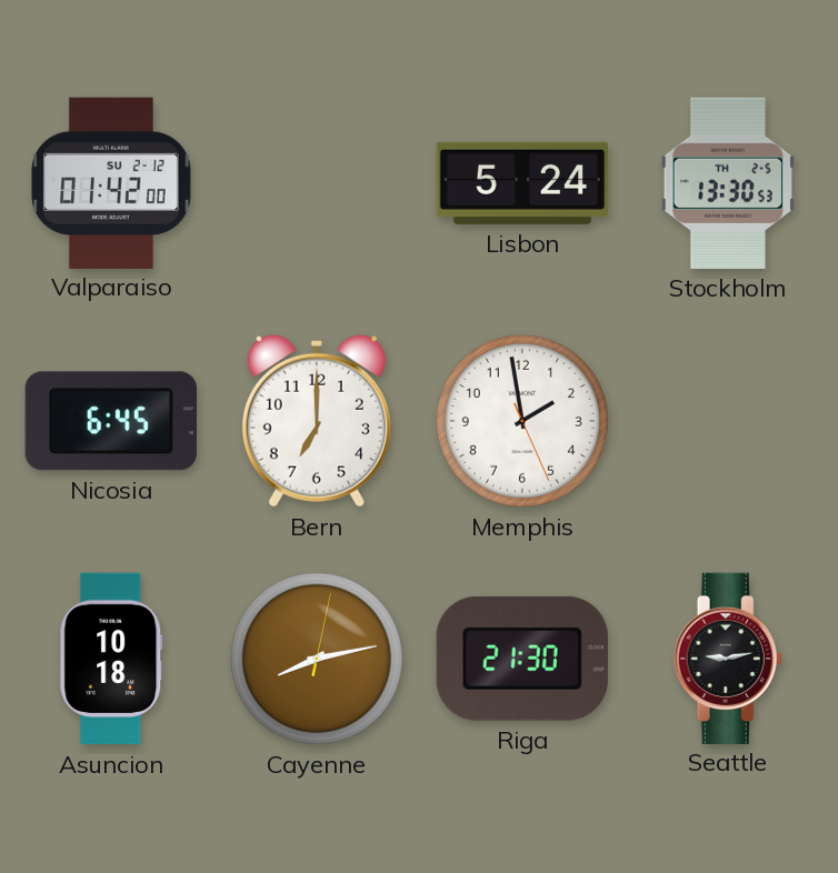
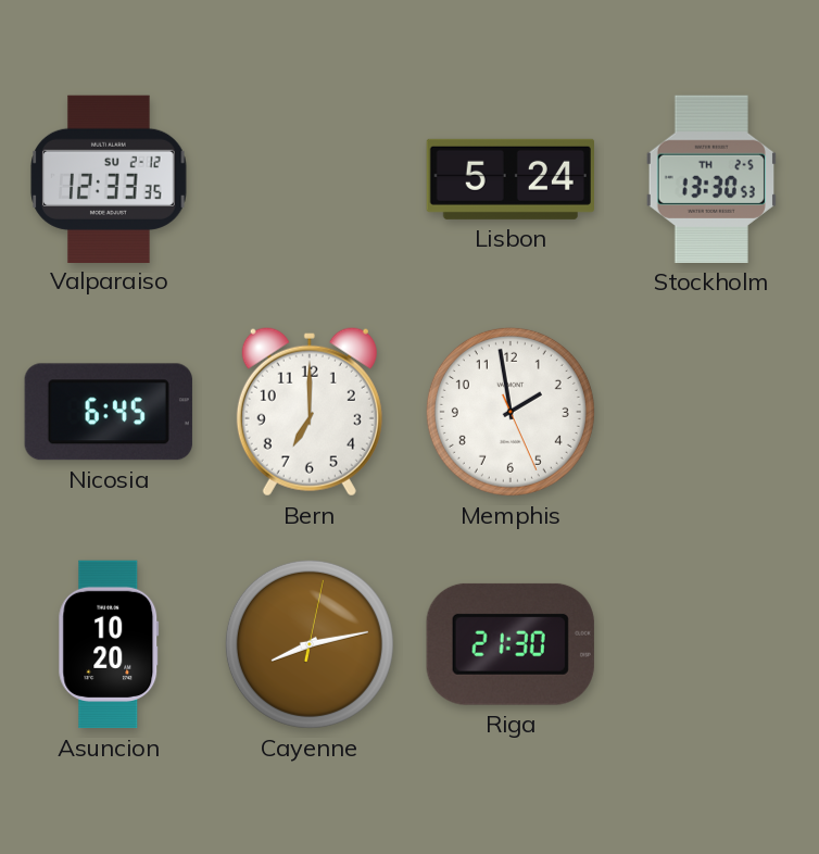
Valparaiso: 01:42 -> 12:33 (109, 178)
Asuncion: 10:18 -> 10:20 (109, 644)
Seattle: 9:13 -> none (728, 658)
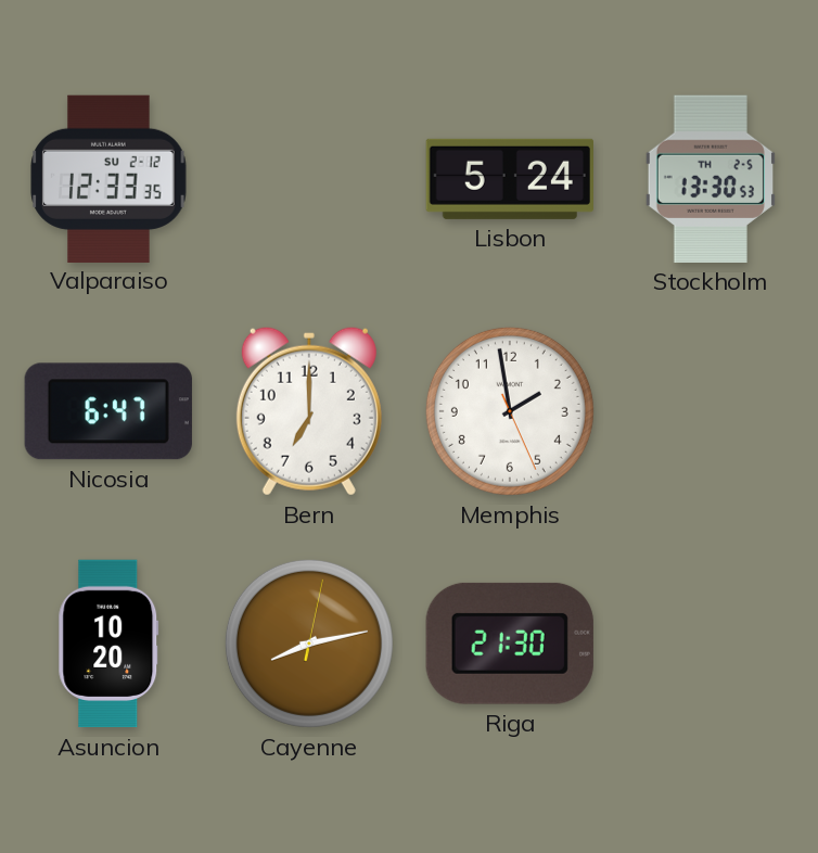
Nicosia: 6:45 -> 6:47 (108, 411)
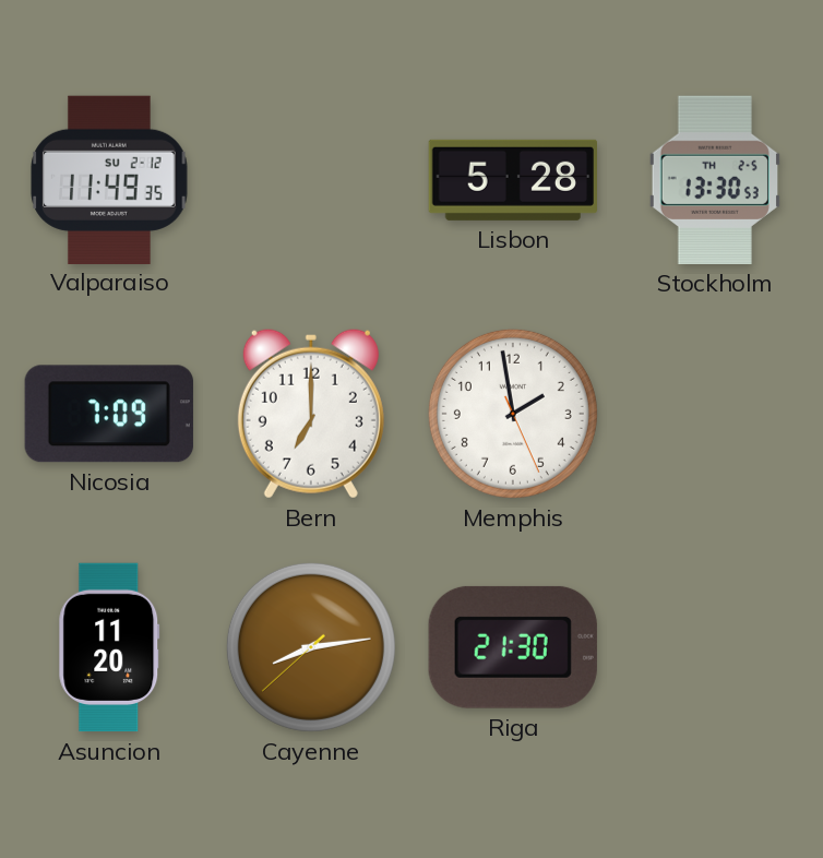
Valparaiso: 12:33 -> 11:49 (109, 179)
Lisbon: 5:24 -> 5:28 (512, 180)
Nicosia: 6:47 -> 7:09 (109, 414)
Asuncion: 10:20 -> 11:20 (109, 647)
Cayenne: 8:13:02 -> 8:13:38 (311, 647)
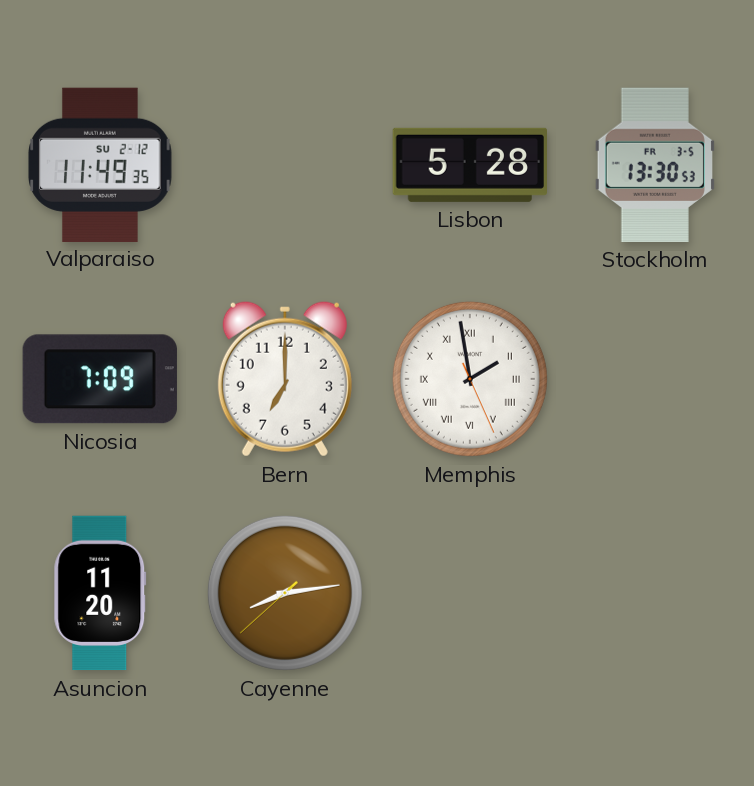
Stockholm date: TH 2-5 -> FR 3-5 (655, 165)
Memphis numerals: Arabic -> Roman (470, 379)
Riga: 21:30 -> none (513, 647)
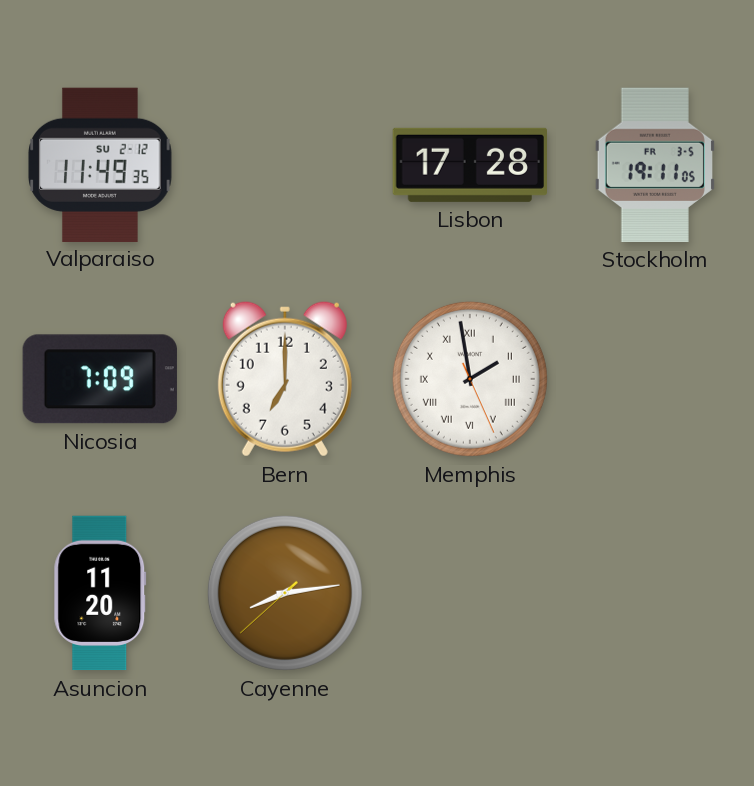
Lisbon: 5:28 -> 17:28 (469, 165)
Stockholm: 13:30 -> 19:11 (655, 165)
